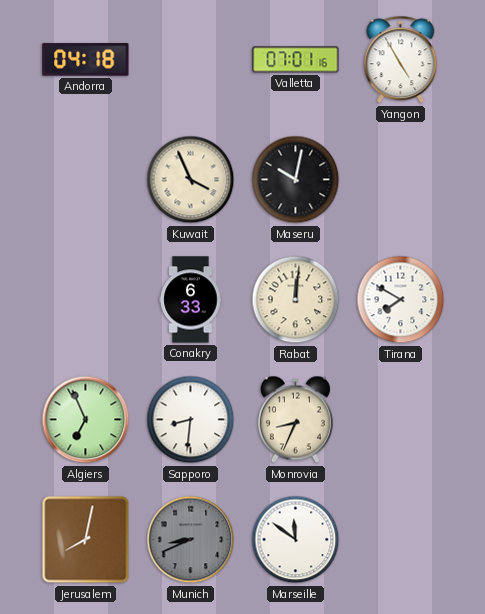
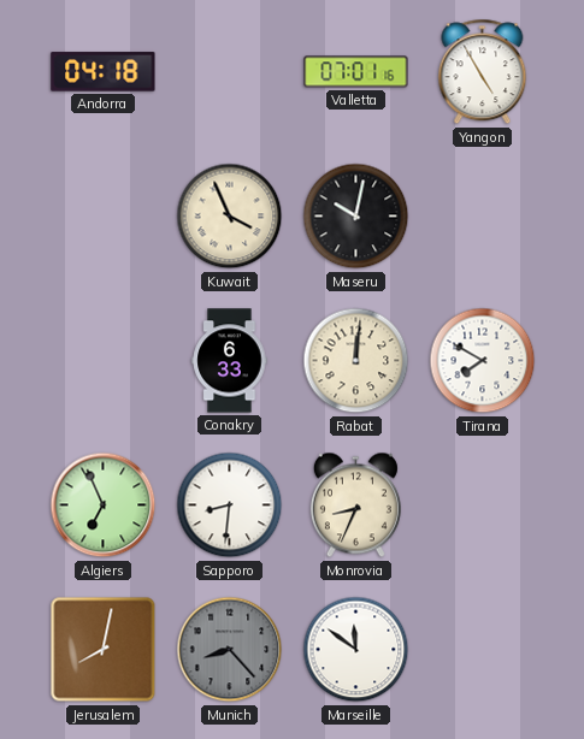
Munich: 8:41 -> 8:23 (230, 650)
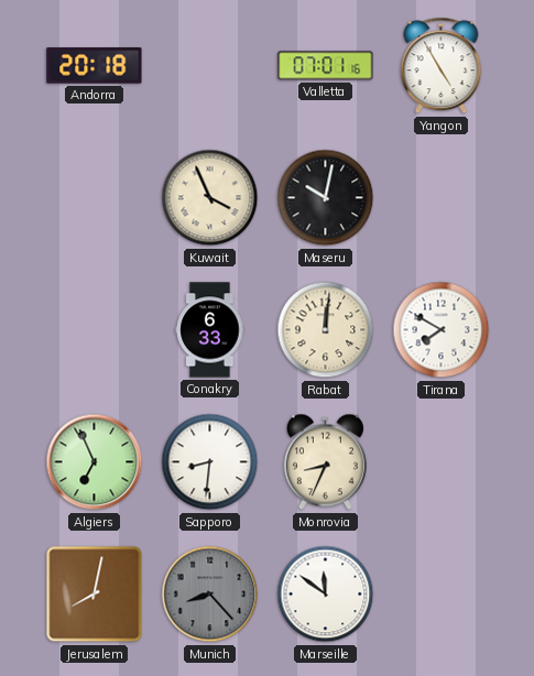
Andorra: 04:18 -> 20:18 (95, 66)
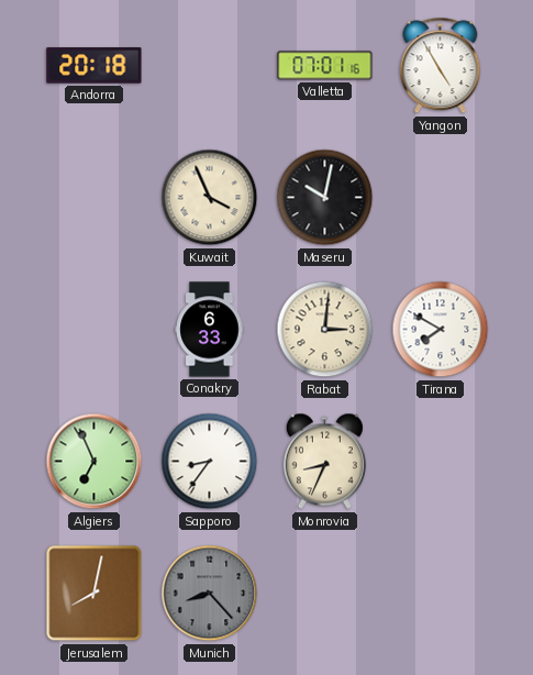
Rabat: 12:01 -> 3:01 (325, 330)
Sapporo: 8:31 -> 8:36 (210, 462)
Marseille: 11:51 -> none (326, 595)
